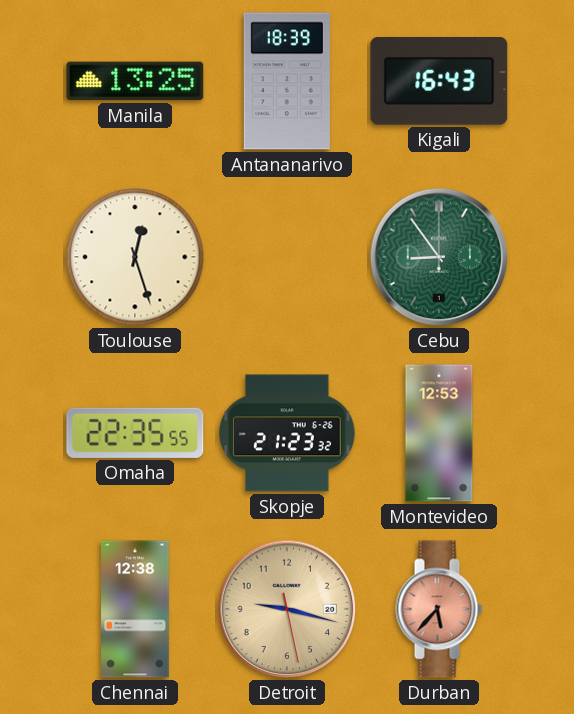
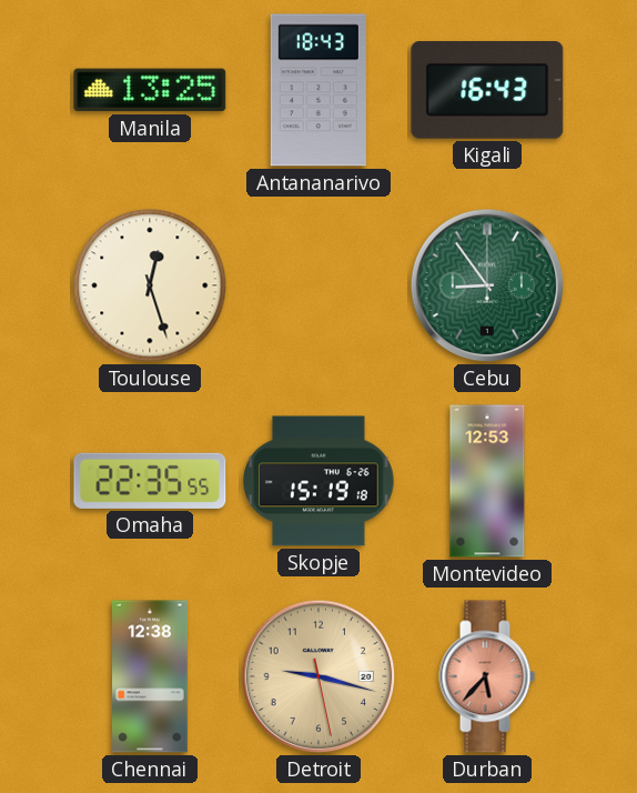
Antananarivo: 18:39 -> 18:43 (318, 90)
Skopje: 21:23 -> 15:19 (320, 481)
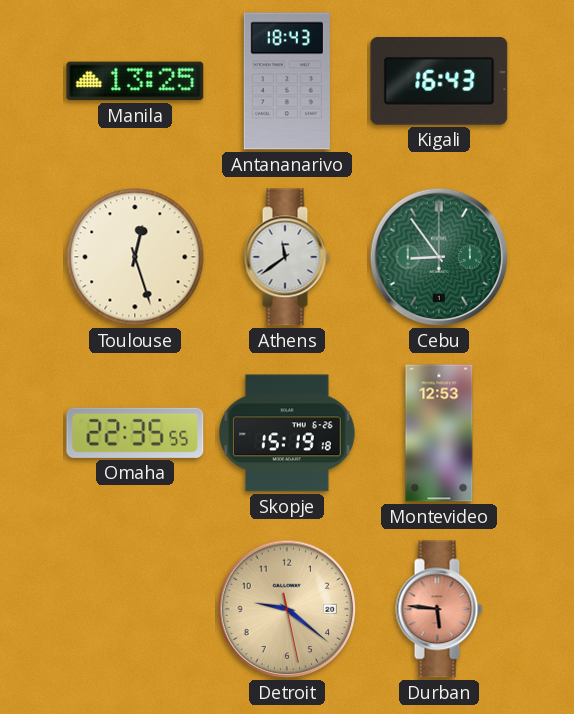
Athens: none -> 11:39 (287, 257)
Chennai: 12:38 -> none (150, 676)
Detroit: 9:17 -> 9:21 (287, 609)
Durban: 5:37 -> 5:46 (439, 609)
